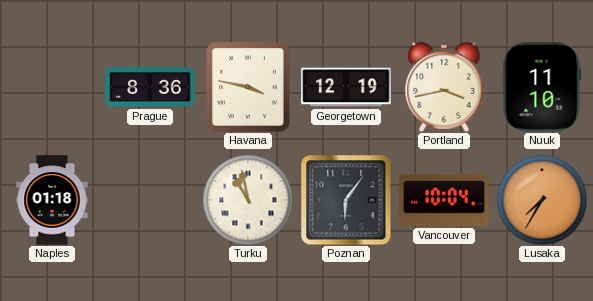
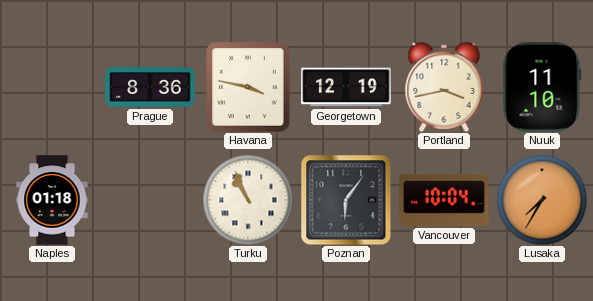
Turku: 10:58 -> 10:56 (248, 200)
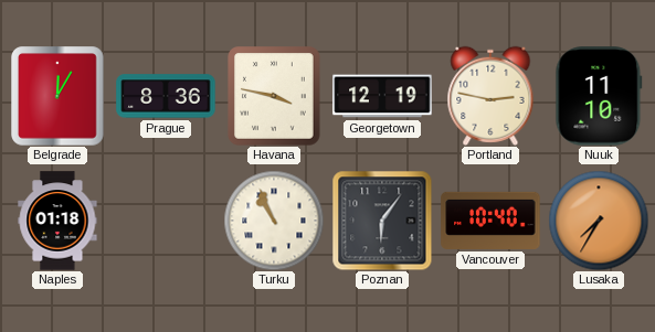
Belgrade: none -> 12:05 (57, 96)
Portland: 3:43 -> 2:47 (490, 96)
Vancouver: 10:04 -> 10:40 (490, 221)
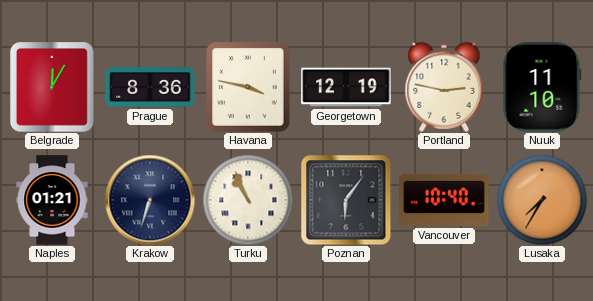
Naples: 01:18 -> 01:21 (52, 200)
Krakow: none -> 6:33 (150, 200)
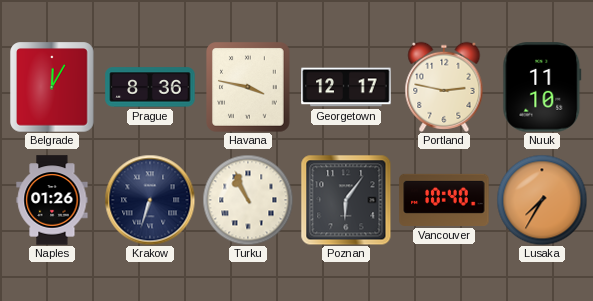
Georgetown: 12:19 -> 12:17 (346, 87)
Naples: 01:21 -> 01:26 (52, 200)
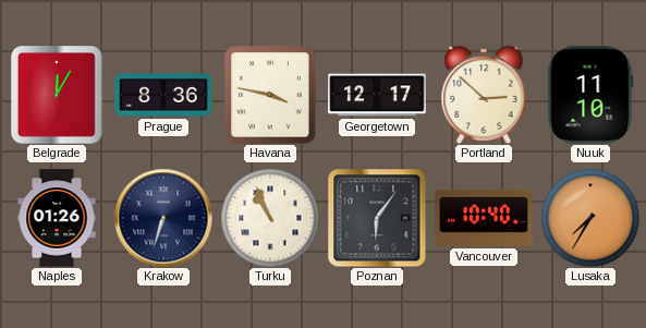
Portland: 2:47 -> 2:52 (484, 95)
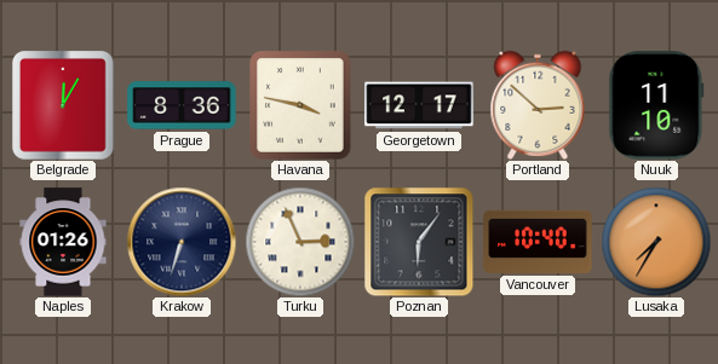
Turku: 10:56 -> 2:56 (300, 242)
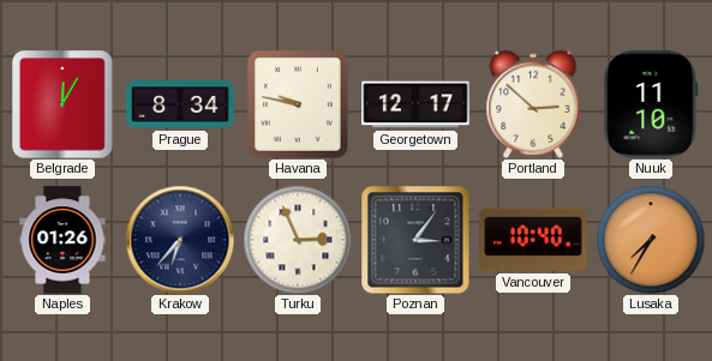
Prague: 8:36 -> 8:34 (180, 104)
Havana: 3:47 -> 9:47 (298, 104)
Krakow: 6:33 -> 6:37 (180, 240)
Poznan: 6:06 -> 3:06 (415, 240)
